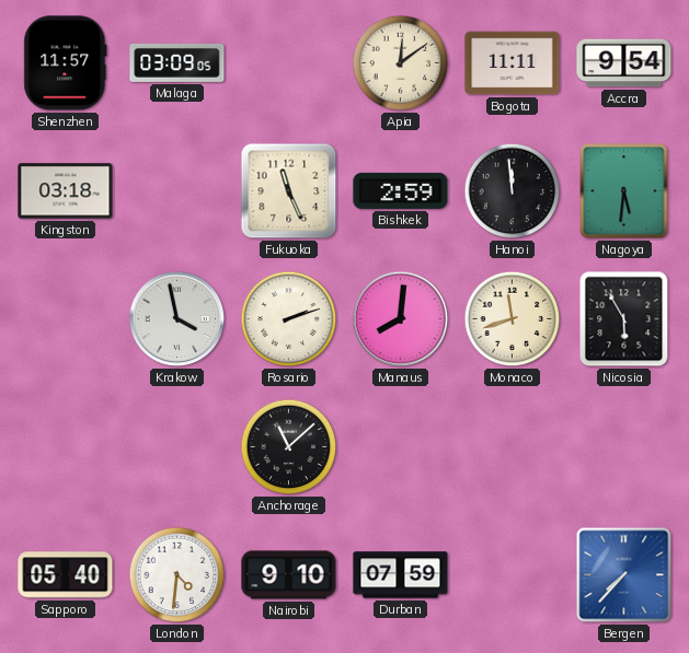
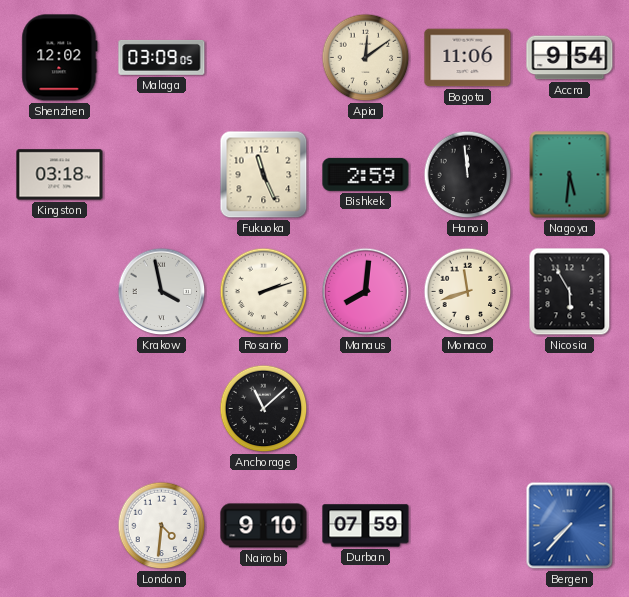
Shenzhen: 11:57 -> 12:02 (60, 58)
Bogota: 11:11 -> 11:06 (468, 58)
Sapporo: 05:40 -> none (66, 575)
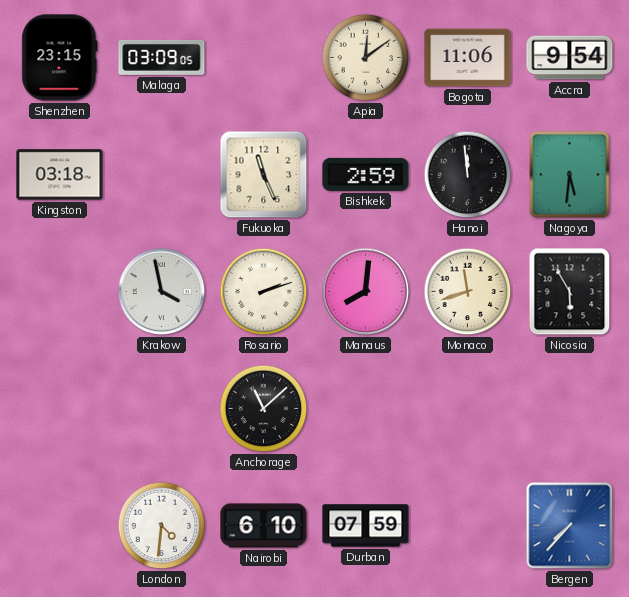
Shenzhen: 12:02 -> 23:15 (60, 58)
Nairobi: 9:10 -> 6:10 (264, 526)
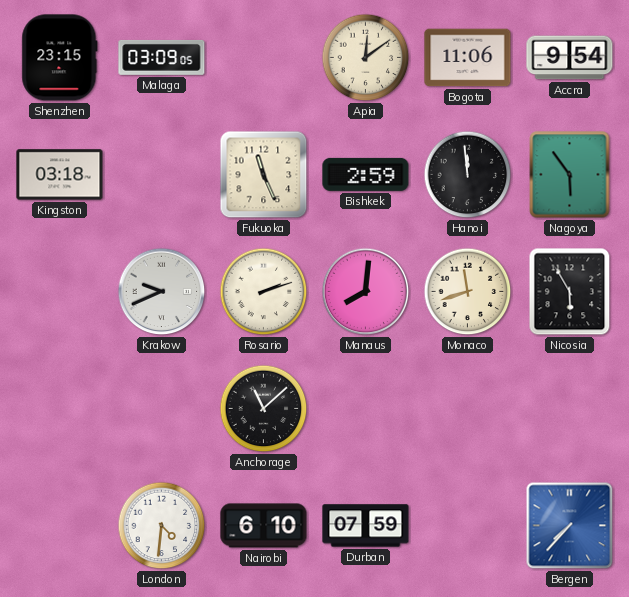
Nagoya: 5:31 -> 5:54 (570, 175)
Krakow: 3:58 -> 9:41 (162, 292)
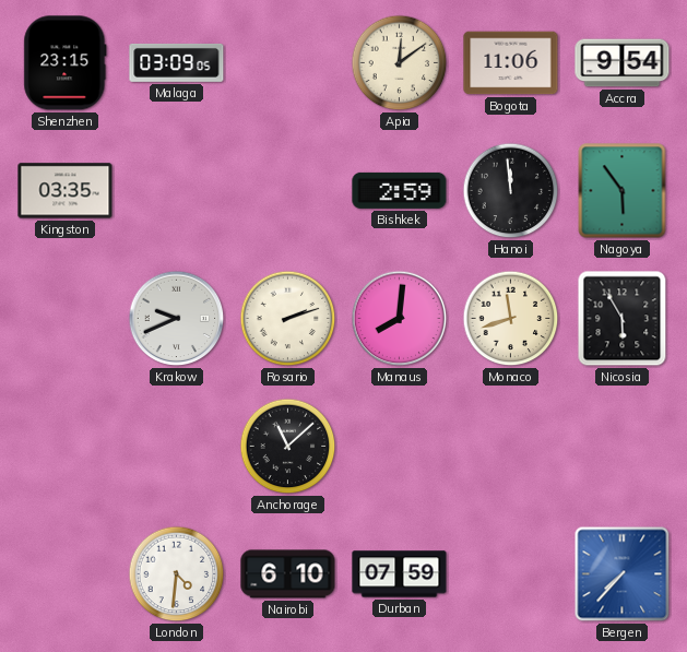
Kingston: 03:18 -> 03:35 (66, 191)
Fukuoka: 11:26 -> none (264, 175)
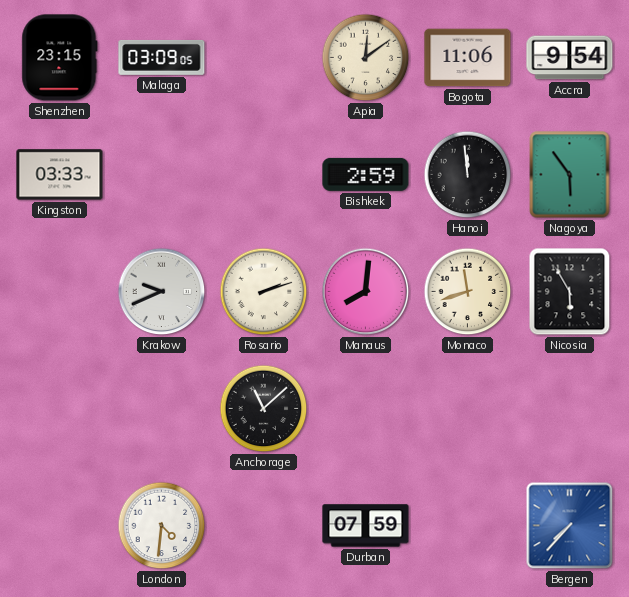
Kingston: 03:35 -> 03:33 (60, 175)
Nairobi: 6:10 -> none (288, 574)
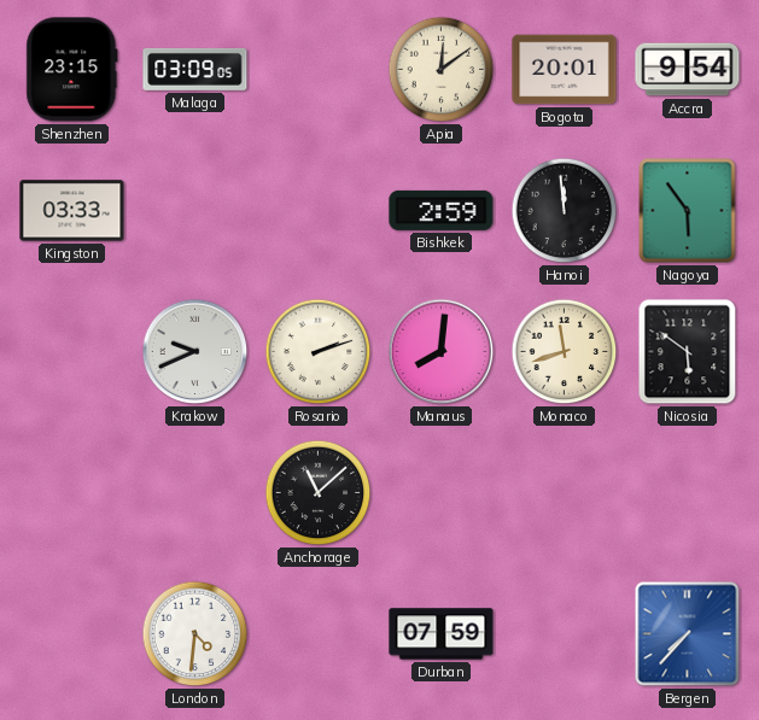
Bogota: 11:06 -> 20:01 (565, 70)
Nicosia: 5:55 -> 5:51 (688, 352)
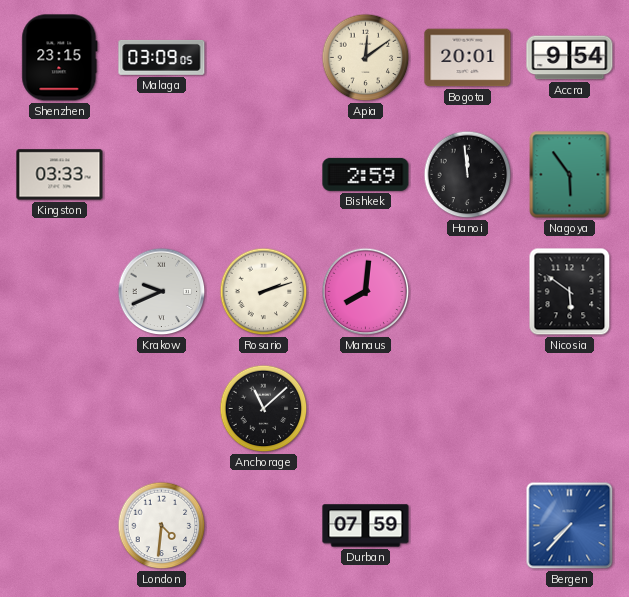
Monaco: 11:42 -> none (565, 352)
